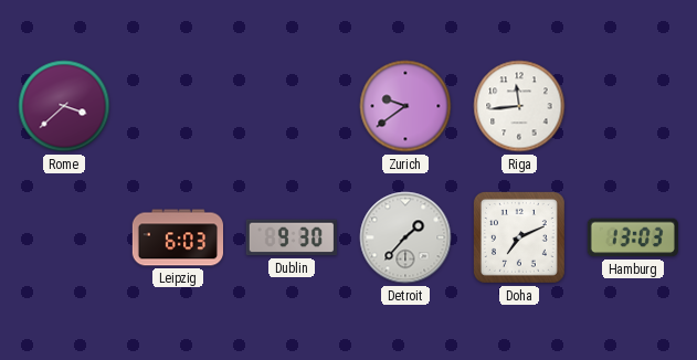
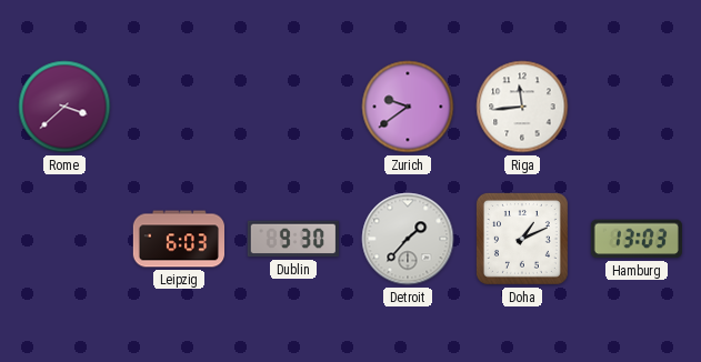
Doha: 7:11 -> 1:11 (522, 239)
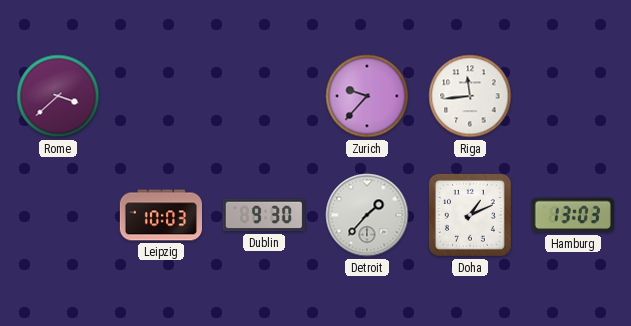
Zurich: 9:39 -> 9:37 (367, 96)
Leipzig: 6:03 -> 10:03 (160, 215)
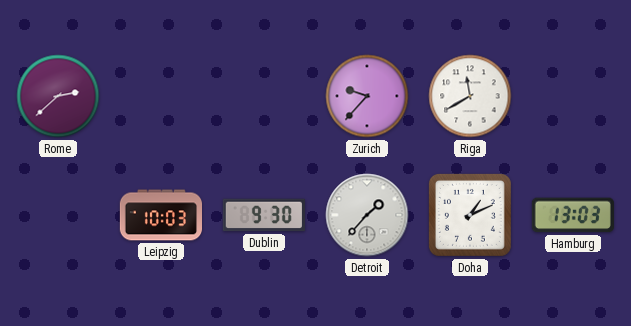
Rome: 3:38 -> 2:38 (58, 96)
Riga: 11:44 -> 11:40 (470, 96)
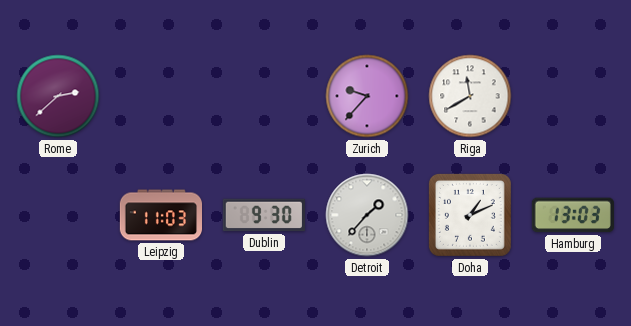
Leipzig: 10:03 -> 11:03 (160, 215)
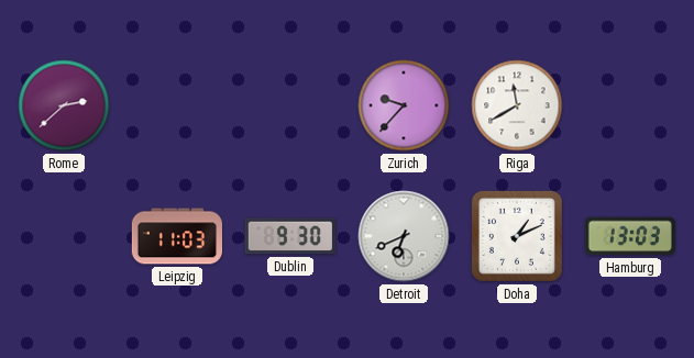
Detroit: 1:37 -> 6:41 (404, 236)
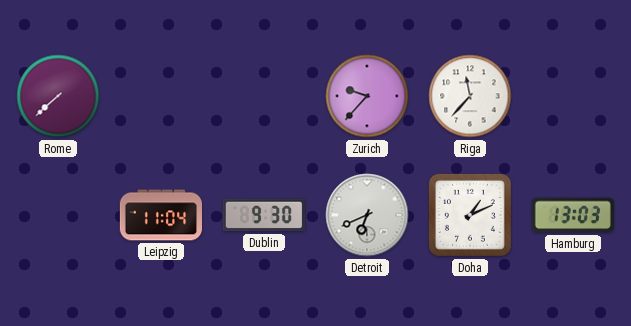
Rome: 2:38 -> 7:38 (58, 96)
Riga: 11:40 -> 11:37 (470, 96)
Leipzig: 11:03 -> 11:04 (160, 215)
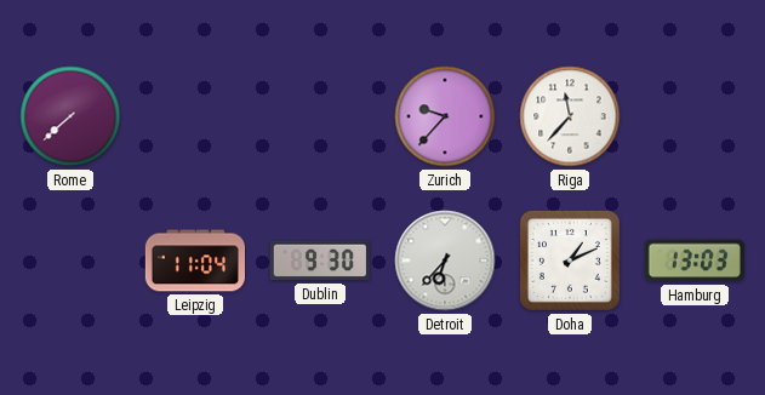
Detroit: 6:41 -> 6:37 (445, 261)
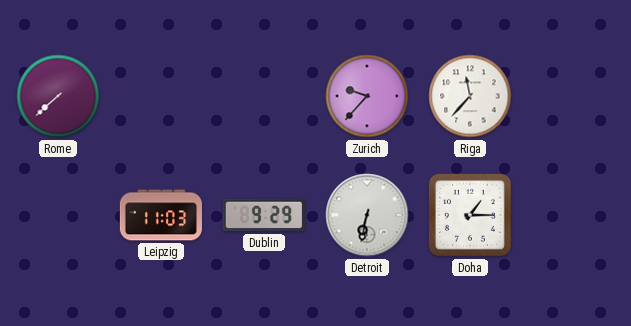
Leipzig: 11:04 -> 11:03 (160, 215)
Dublin: 9:30 -> 9:29 (264, 215)
Detroit: 6:37 -> 6:32 (367, 215)
Doha: 1:11 -> 1:15 (470, 215)
Hamburg: 13:03 -> none (695, 261)
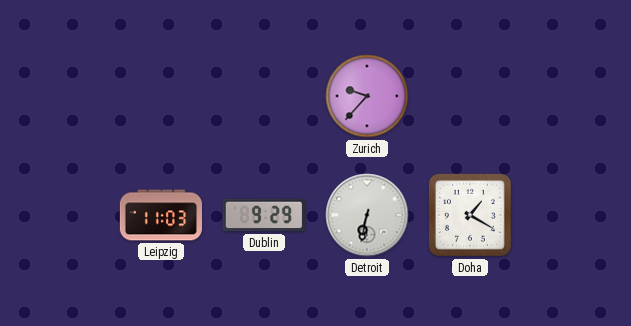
Rome: 7:38 -> none (58, 96)
Riga: 11:37 -> none (470, 96)
Doha: 1:15 -> 1:20 (470, 215)
